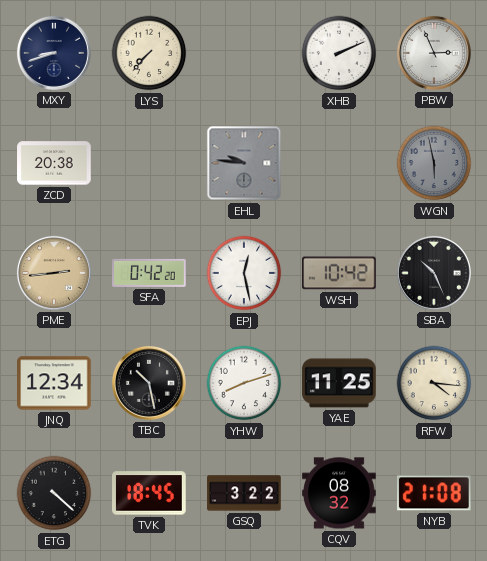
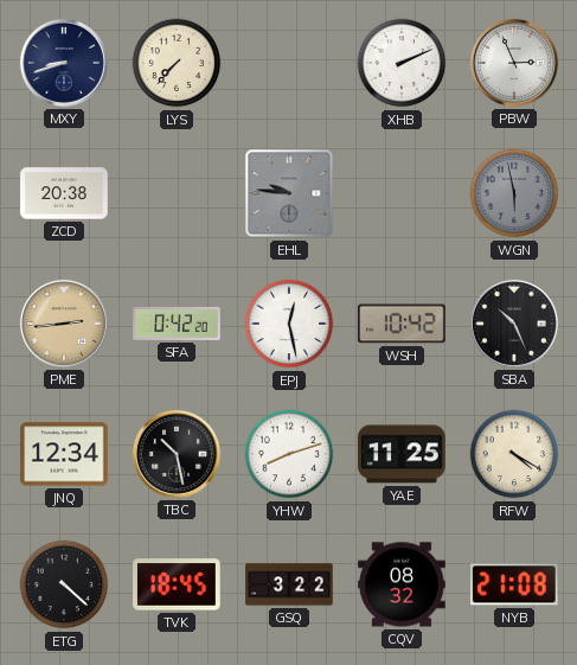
RFW: 4:16 -> 4:20 (514, 454)
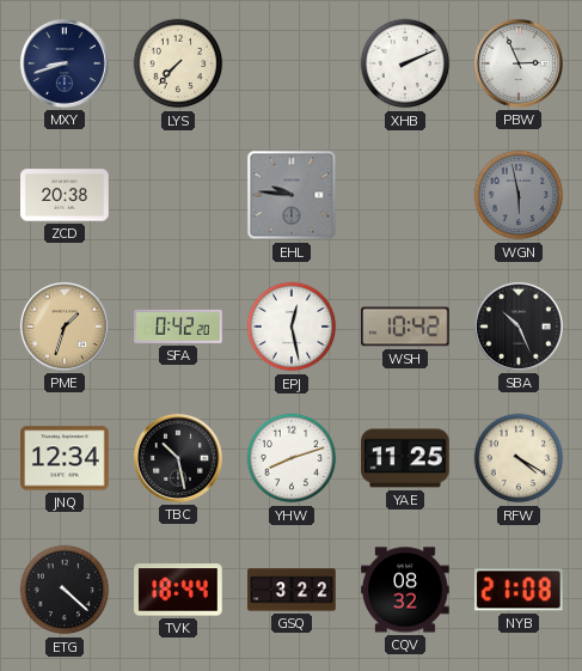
PME: 2:44 -> 1:33 (65, 327)
TVK: 18:45 -> 18:44 (178, 590)
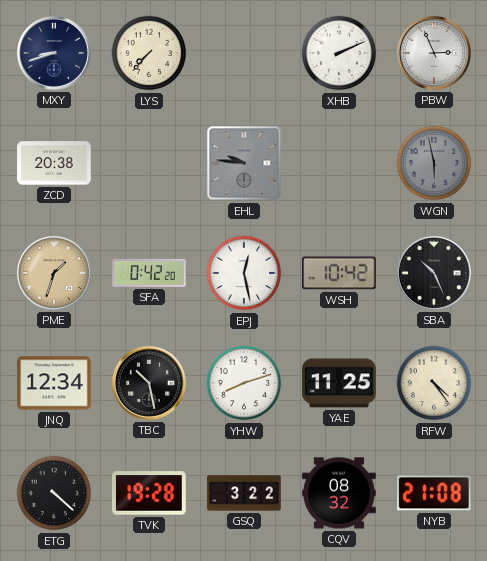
RFW: 4:20 -> 4:24 (434, 383)
TVK: 18:44 -> 19:28 (149, 493)
